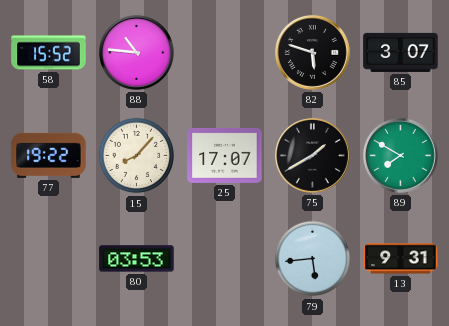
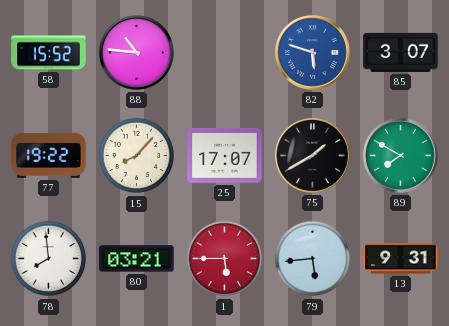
82 dial: black -> blue (312, 52)
78: none -> 7:59 (49, 259)
80: 03:53 -> 03:21 (137, 259)
1: none -> 5:45 (225, 259)
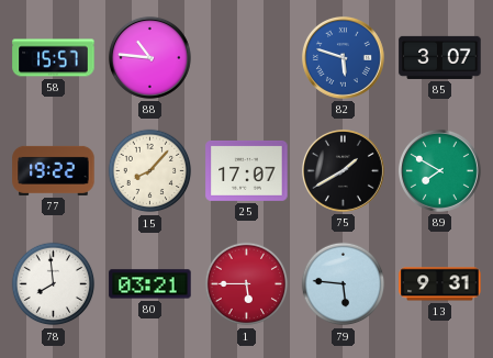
58: 15:52 -> 15:57 (54, 58)
79: 5:44 -> 5:46 (344, 284)
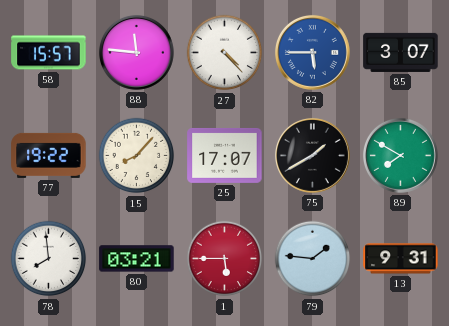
88: 10:46 -> 11:46 (136, 52)
27: none -> 4:23 (225, 53)
82: 5:48 -> 5:45 (312, 52)
79: 5:46 -> 1:46 (313, 259)
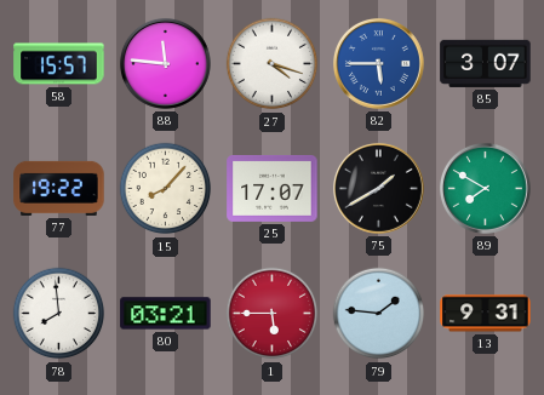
27: 4:23 -> 4:18 (273, 64)
